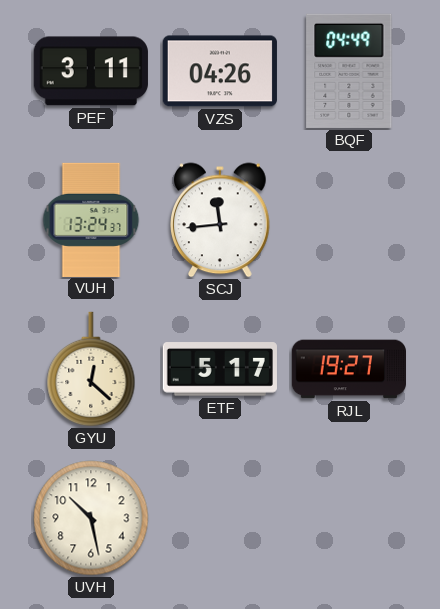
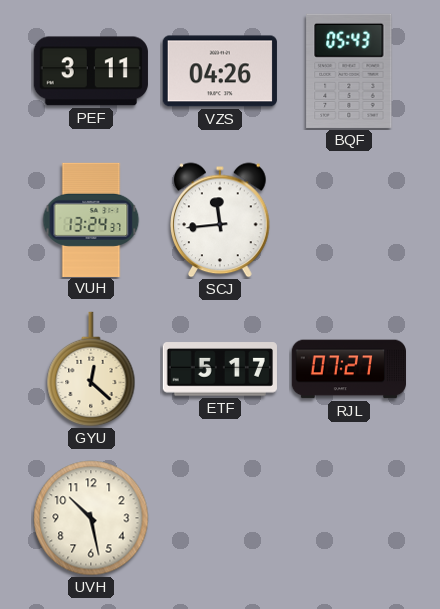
BQF: 04:49 -> 05:43 (349, 71)
RJL: 19:27 -> 07:27 (348, 369)
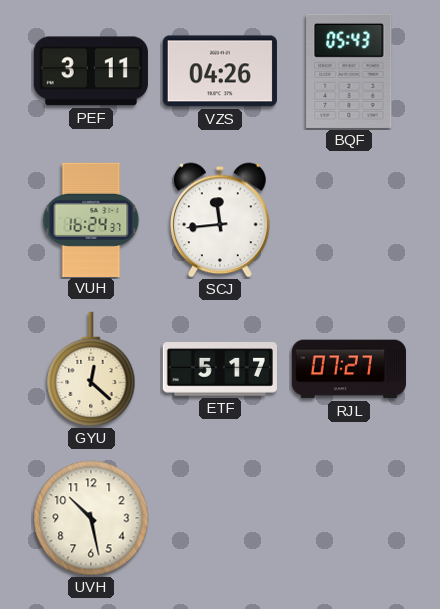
VUH: 13:24 -> 16:24 (91, 219)
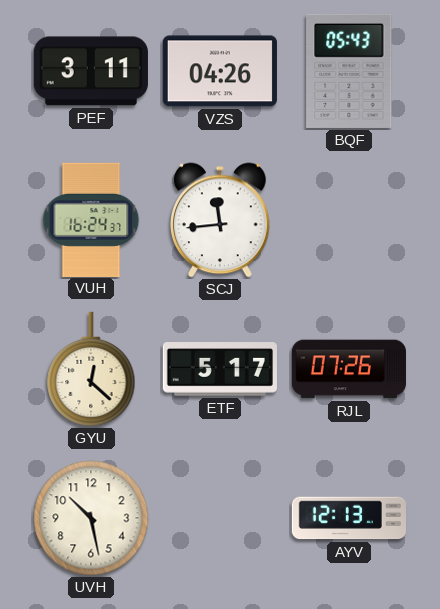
RJL: 07:27 -> 07:26 (348, 369)
AYV: none -> 12:13 (349, 518)
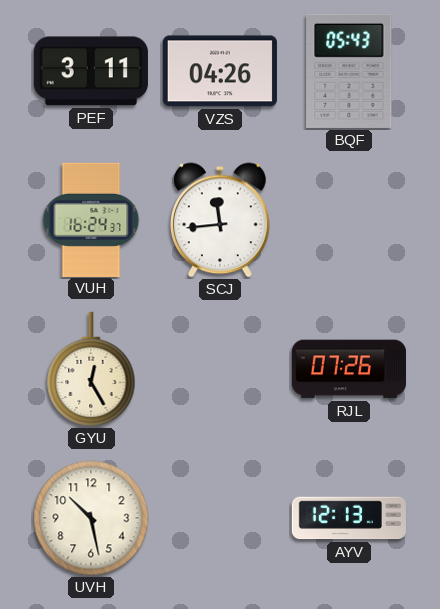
GYU: 12:22 -> 12:25 (91, 369)
ETF: 5:17 -> none (220, 369)
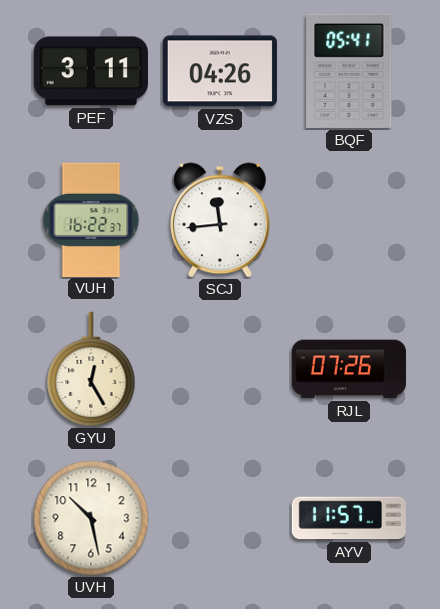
BQF: 05:43 -> 05:41 (349, 71)
VUH: 16:24 -> 16:22 (91, 219)
AYV: 12:13 -> 11:57 (349, 518)
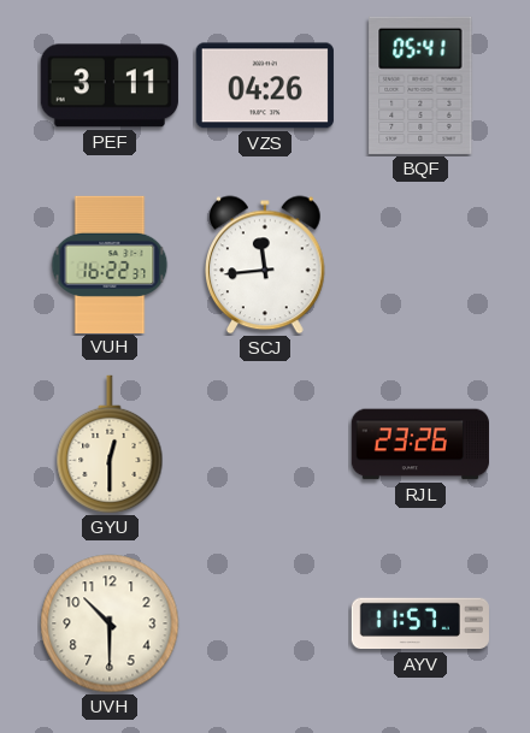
GYU: 12:25 -> 12:30 (110, 444)
RJL: 07:26 -> 23:26 (419, 444)
UVH: 10:28 -> 10:30 (110, 623)
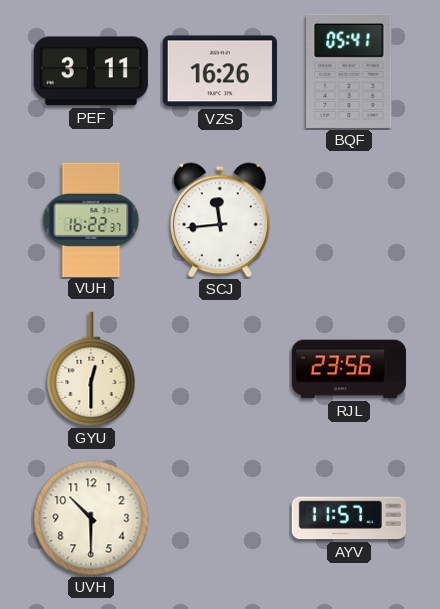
VZS: 04:26 -> 16:26 (220, 71)
RJL: 23:26 -> 23:56 (348, 369)
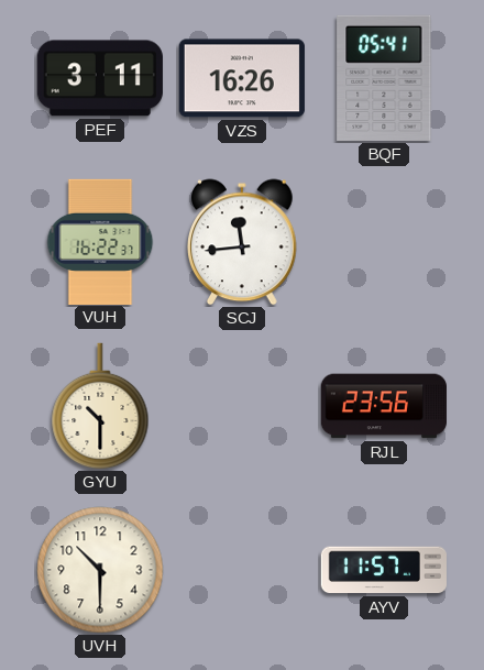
GYU: 12:30 -> 10:30 (100, 406)
